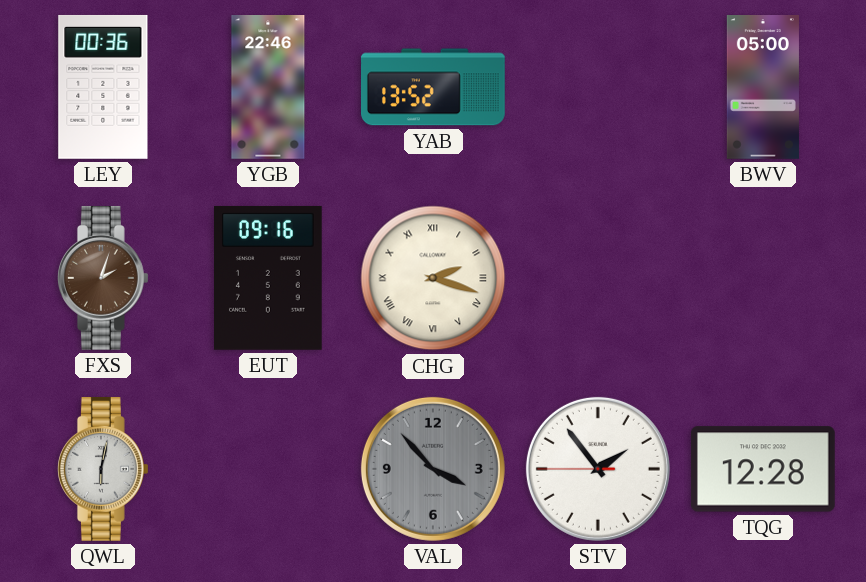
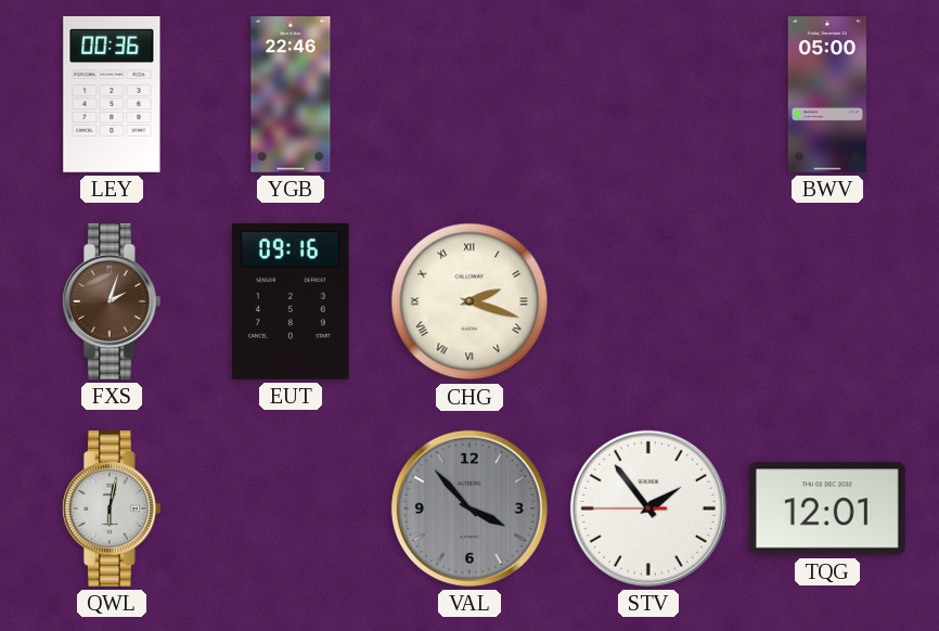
YAB: 13:52 -> none (434, 87)
TQG: 12:28 -> 12:01 (827, 508)
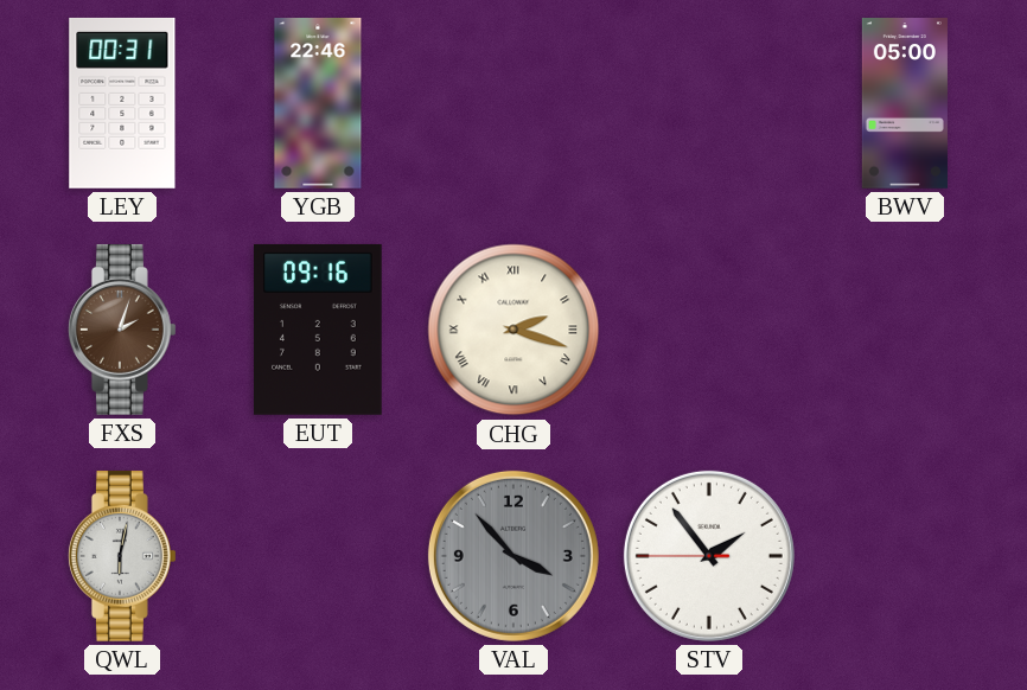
LEY: 00:36 -> 00:31 (122, 103)
TQG: 12:01 -> none (827, 508)
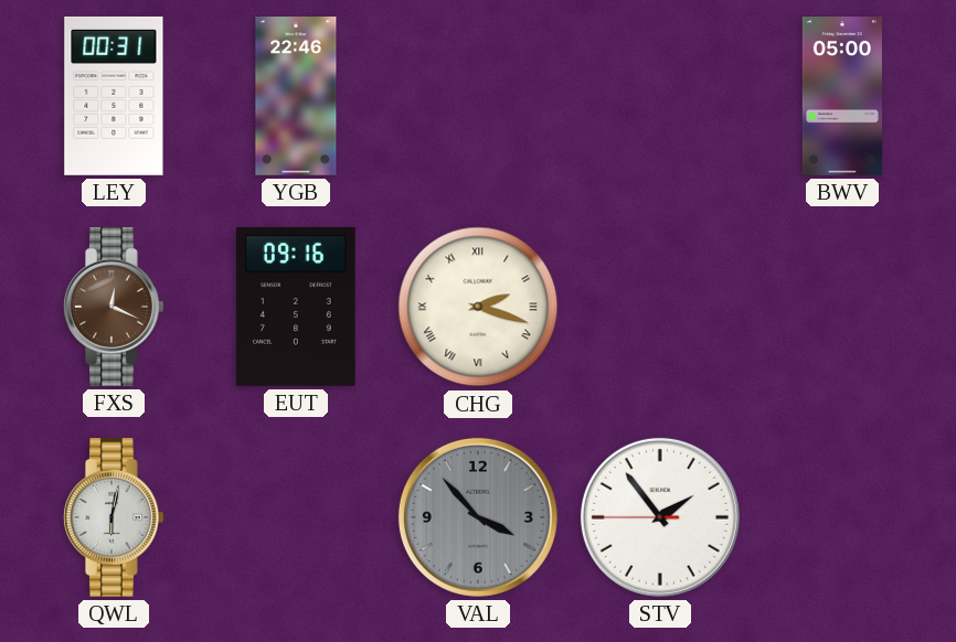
FXS: 2:03 -> 12:19 (114, 307)
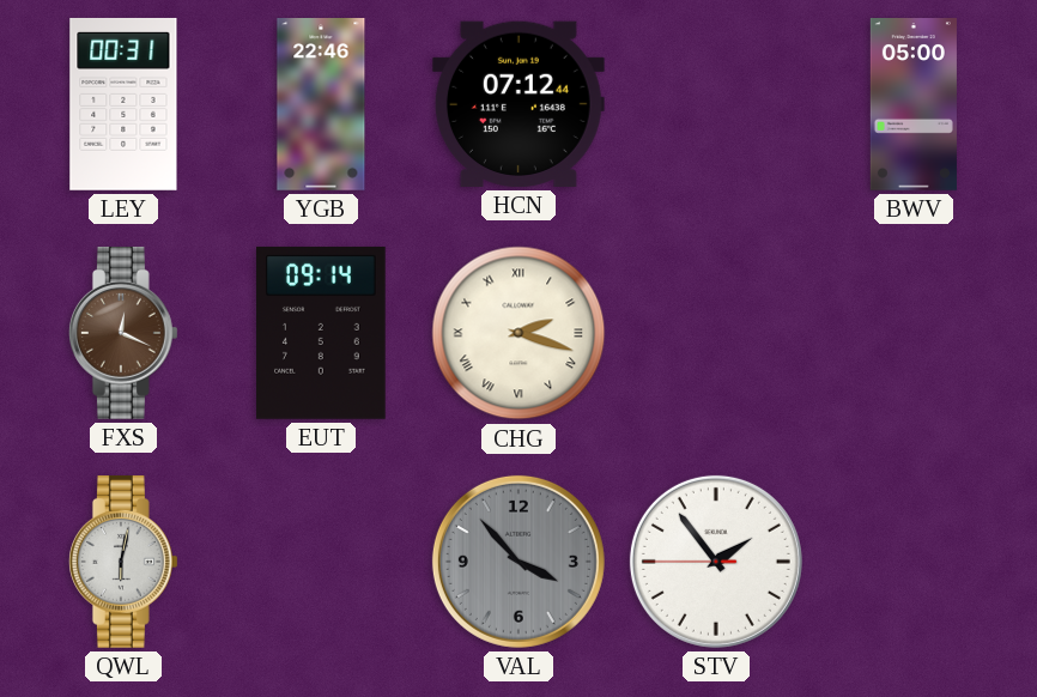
HCN: none -> 07:12 (518, 104)
EUT: 09:16 -> 09:14 (321, 333)
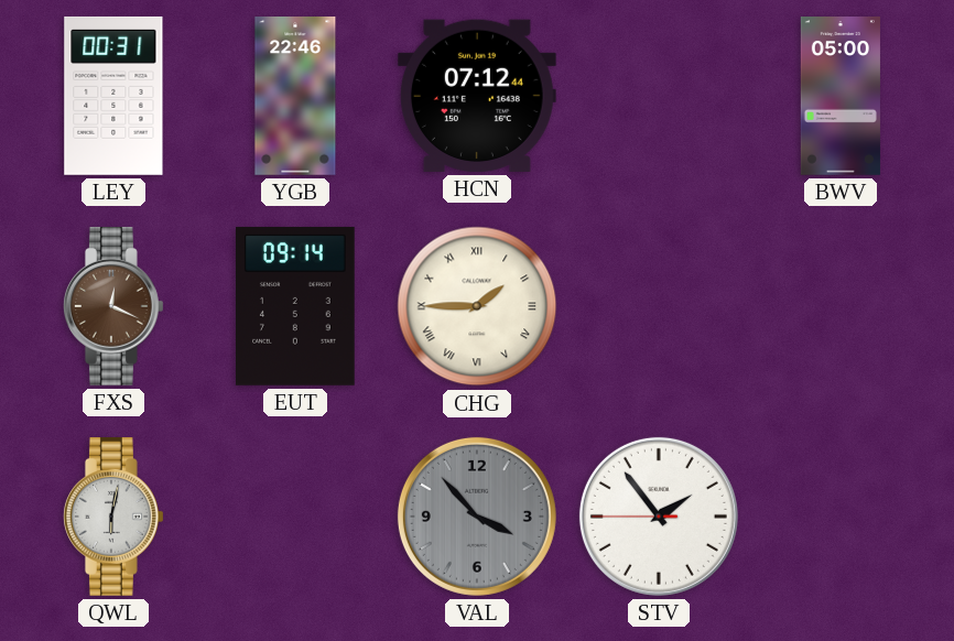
CHG: 2:18 -> 1:45 (477, 306)
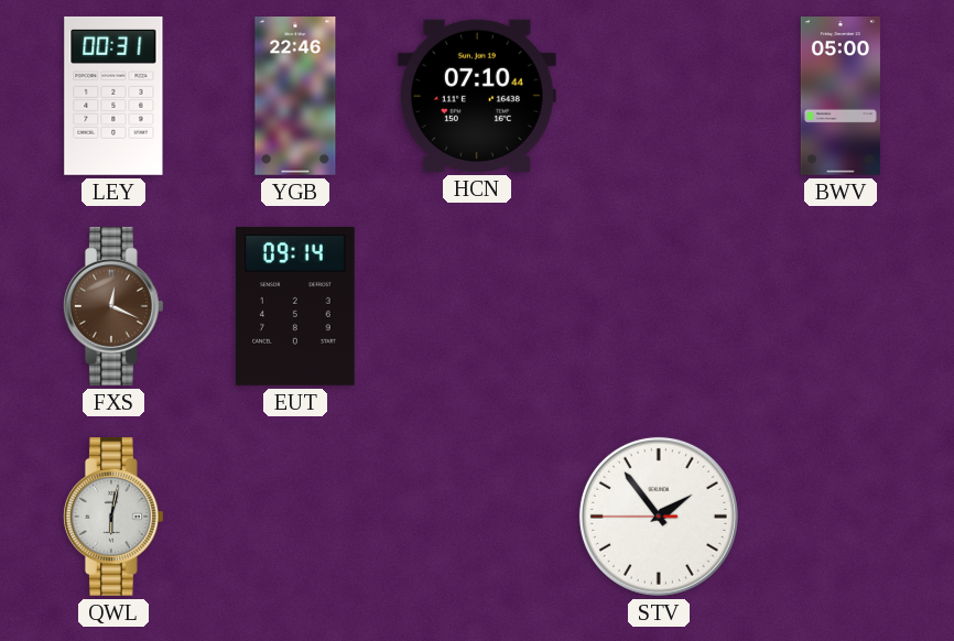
HCN: 07:12 -> 07:10 (477, 96)
CHG: 1:45 -> none (477, 306)
VAL: 3:53 -> none (477, 517)
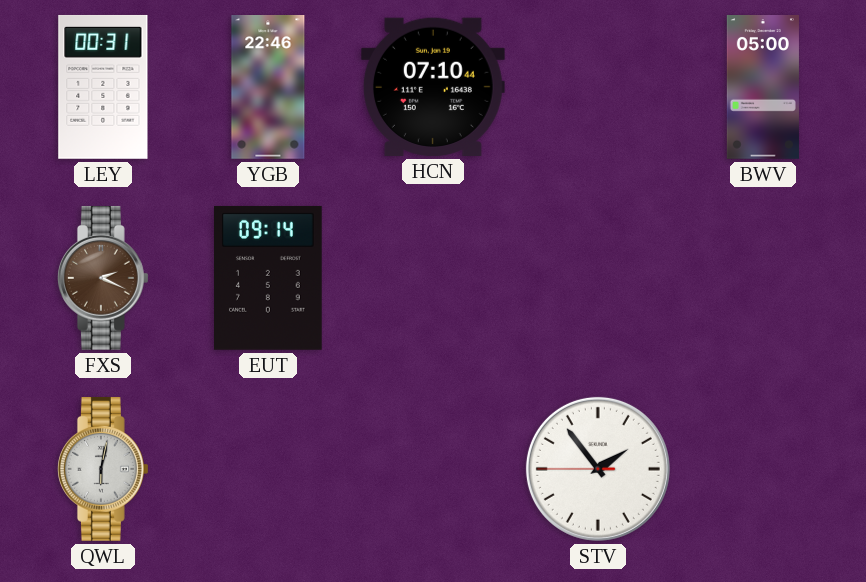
FXS: 12:19 -> 2:19 (103, 278)
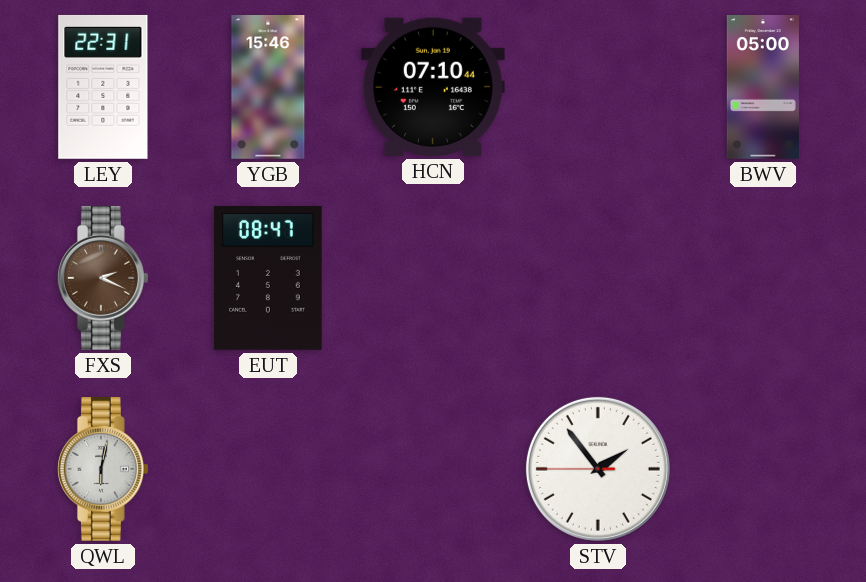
LEY: 00:31 -> 22:31 (103, 87)
YGB: 22:46 -> 15:46 (268, 88)
EUT: 09:14 -> 08:47 (268, 278)
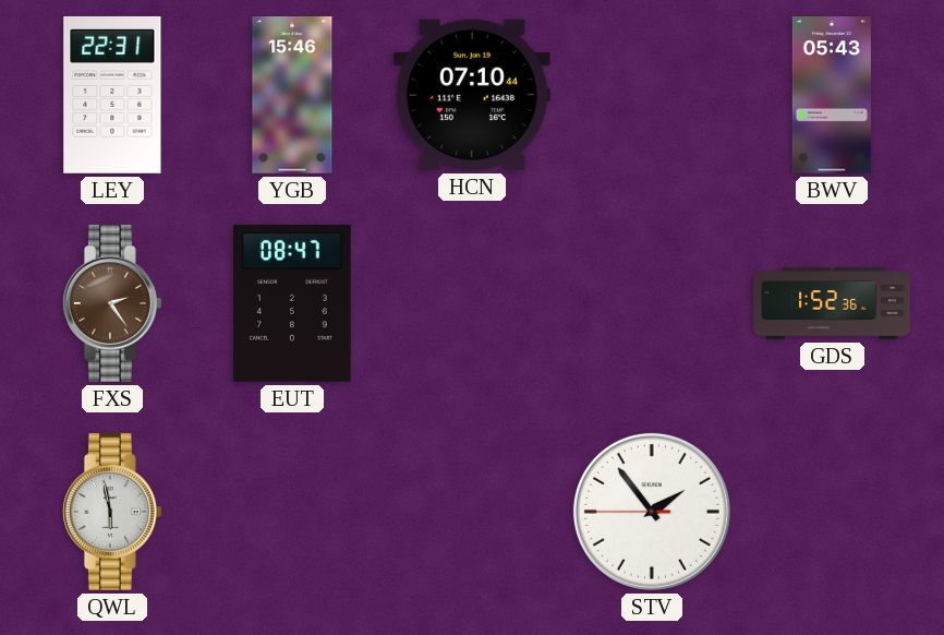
BWV: 05:00 -> 05:43 (832, 96)
FXS: 2:19 -> 2:24 (112, 303)
GDS: none -> 1:52 (832, 303)
QWL: 6:02 -> 5:58 (112, 512)
